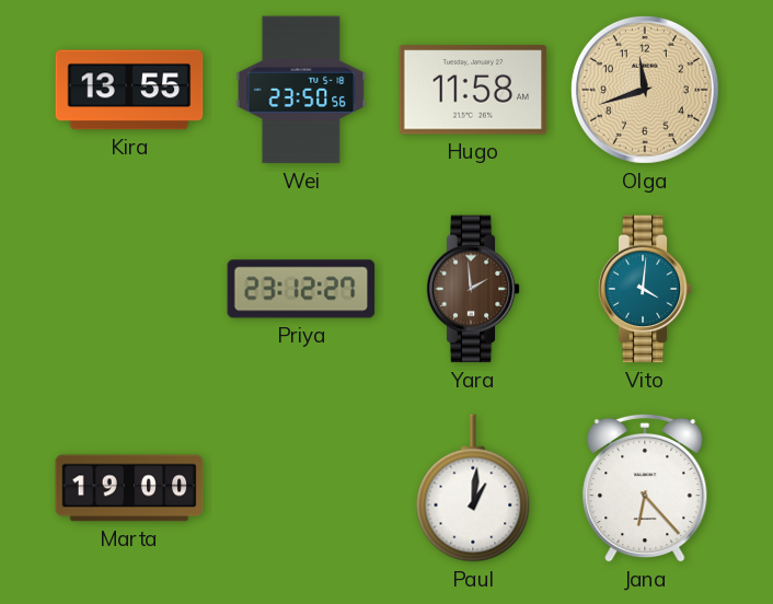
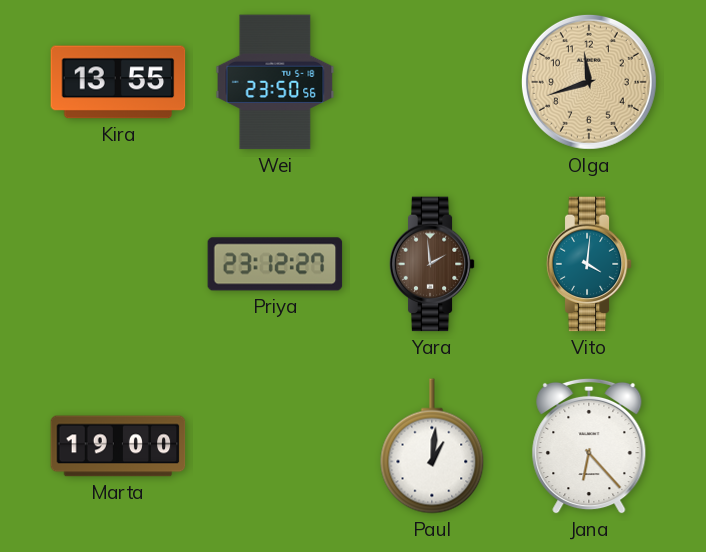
Hugo: 11:58 -> none (473, 90)
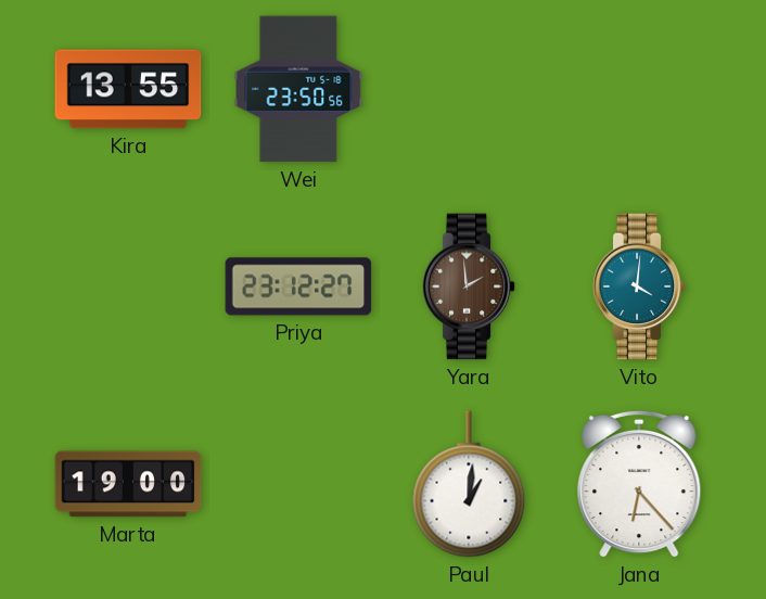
Olga: 11:42 -> none (589, 82)
